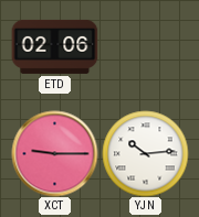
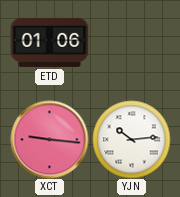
ETD: 02:06 -> 01:06 (49, 42)
XCT: 9:15 -> 9:16 (49, 139)
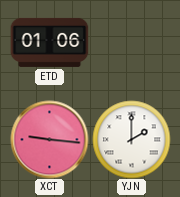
YJN: 10:14 -> 2:00 (131, 139)
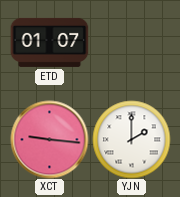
ETD: 01:06 -> 01:07 (49, 42)
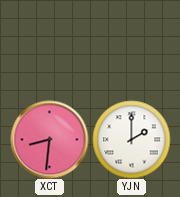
ETD: 01:07 -> none (49, 42)
XCT: 9:16 -> 8:31 (49, 139)
